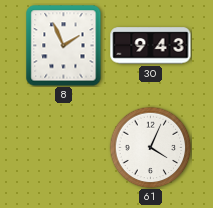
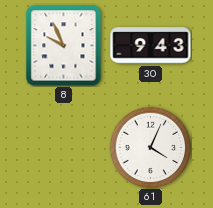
8: 1:56 -> 9:56 (64, 45)
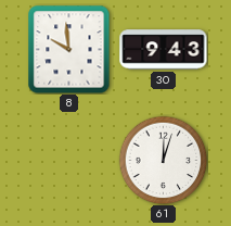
8: 9:56 -> 9:59 (69, 49)
61: 4:04 -> 12:03 (163, 160)
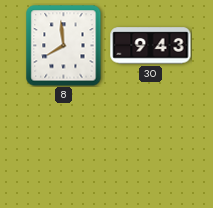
8: 9:59 -> 7:59 (64, 45)
61: 12:03 -> none (163, 160)
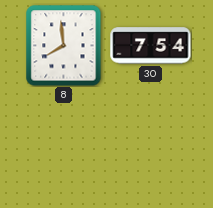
30: 9:43 -> 7:54 (151, 46)
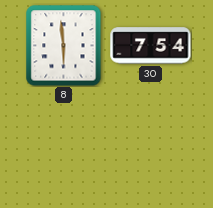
8: 7:59 -> 5:59 (64, 45)
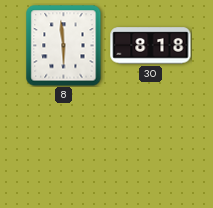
30: 7:54 -> 8:18 (151, 46)
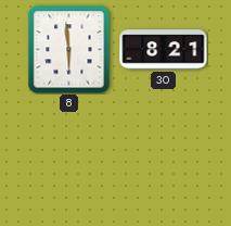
30: 8:18 -> 8:21 (164, 50)
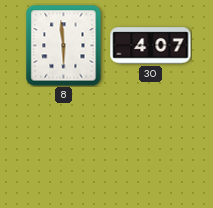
30: 8:21 -> 4:07 (151, 46)
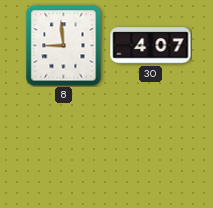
8: 5:59 -> 8:59 (64, 45)
